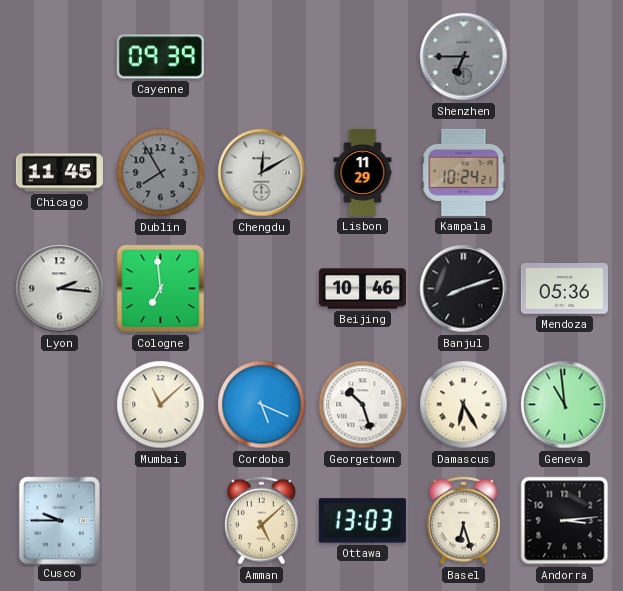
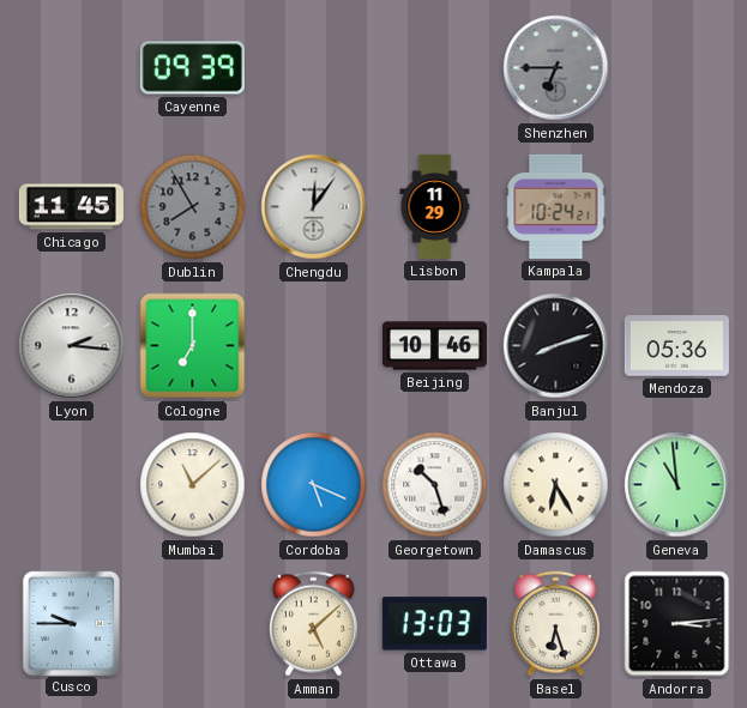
Chengdu: 12:10 -> 12:06 (314, 207)
Cologne: 6:59 -> 7:00 (193, 346)
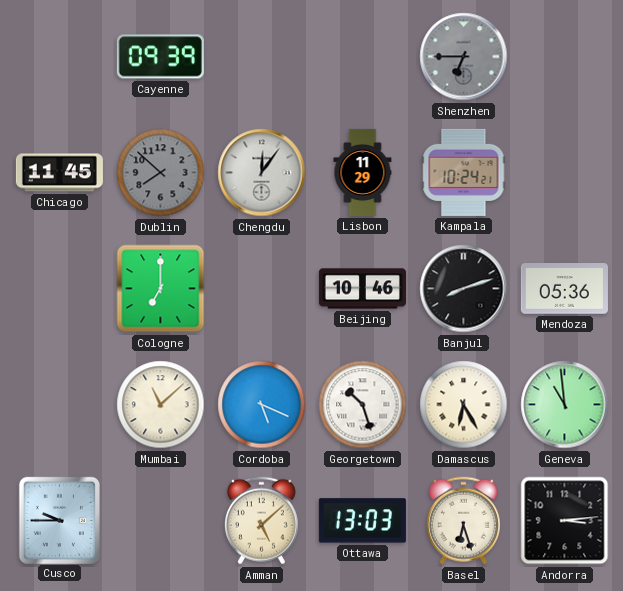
Dublin: 7:55 -> 7:52 (161, 173)
Lyon: 2:16 -> none (72, 346)
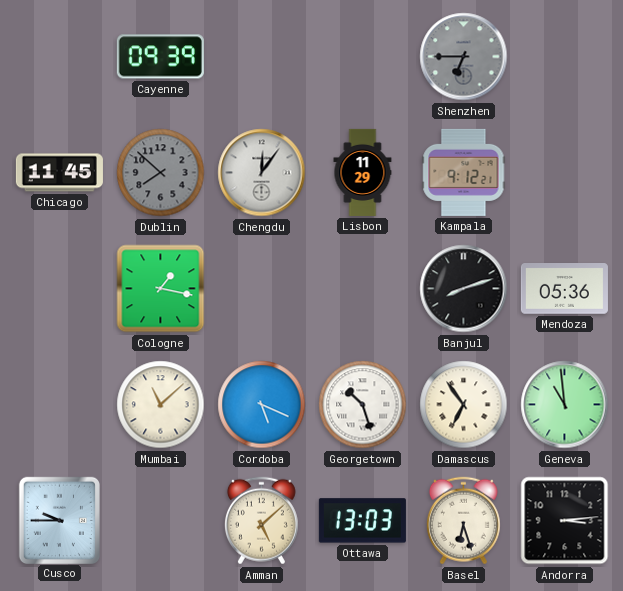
Kampala: 10:24 -> 9:12 (464, 172)
Cologne: 7:00 -> 1:17 (161, 289)
Beijing: 10:46 -> none (362, 289)
Damascus: 6:25 -> 6:54 (464, 405)
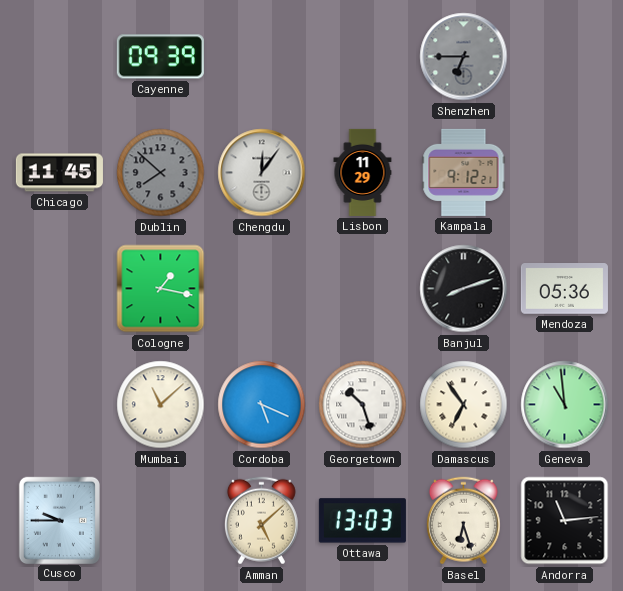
Andorra: 3:14 -> 11:14 (565, 521)
